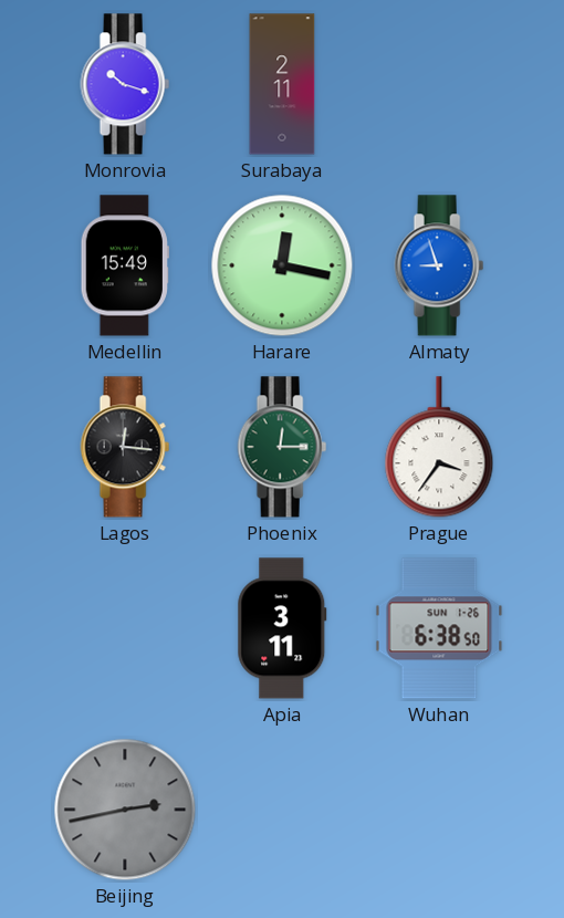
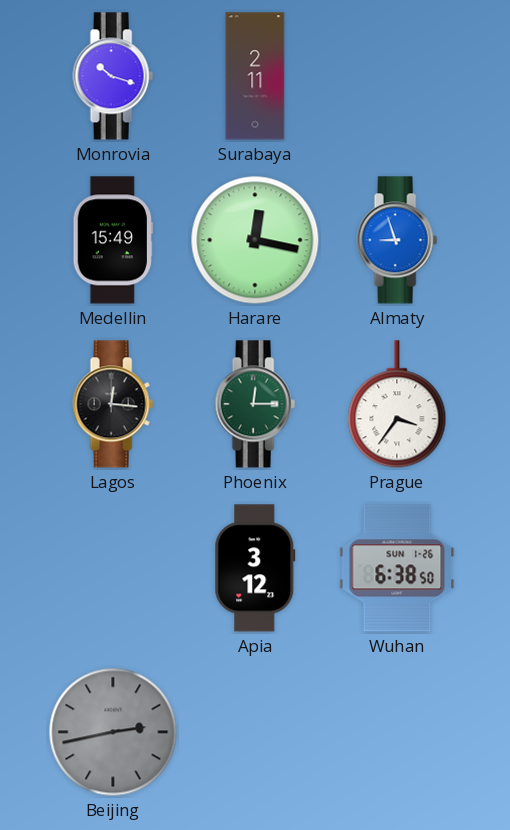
Apia: 3:11 -> 3:12 (255, 568)
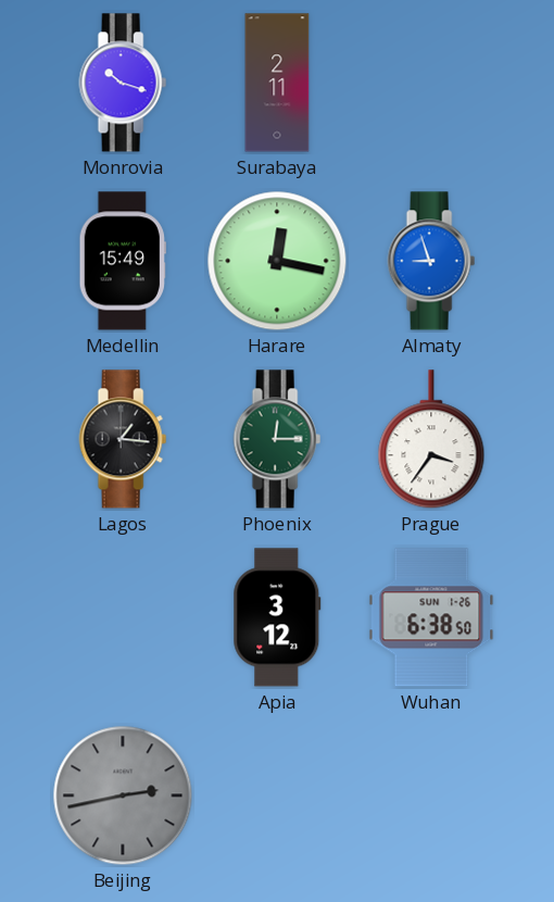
Lagos: 12:16 -> 1:16 (123, 439)
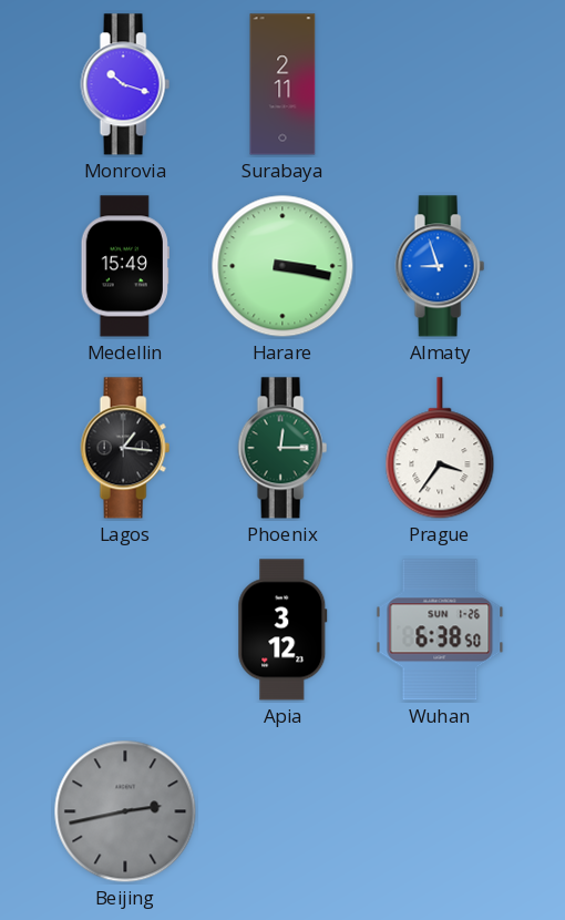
Harare: 12:17 -> 3:17 (282, 266)
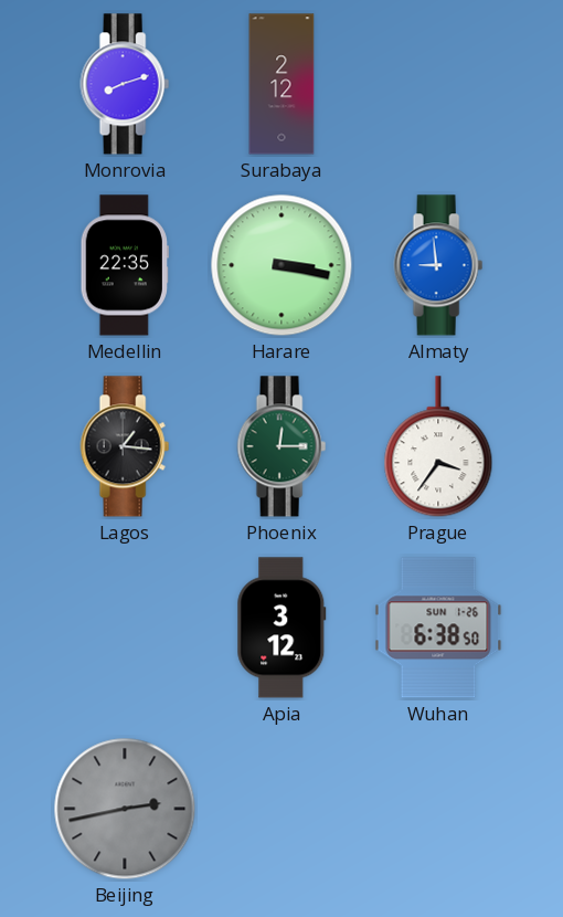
Monrovia: 10:18 -> 8:12 (125, 84)
Surabaya: 2:11 -> 2:12 (281, 84)
Medellin: 15:49 -> 22:35 (125, 265)
Almaty: 8:57 -> 8:59 (438, 265)
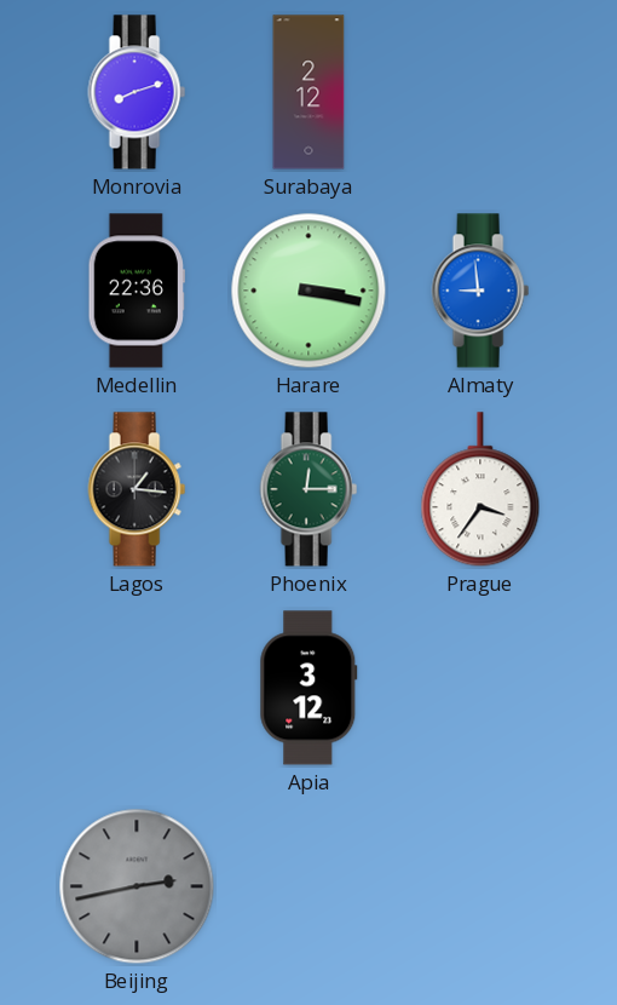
Medellin: 22:35 -> 22:36 (137, 291)
Wuhan: 6:38 -> none (438, 628)
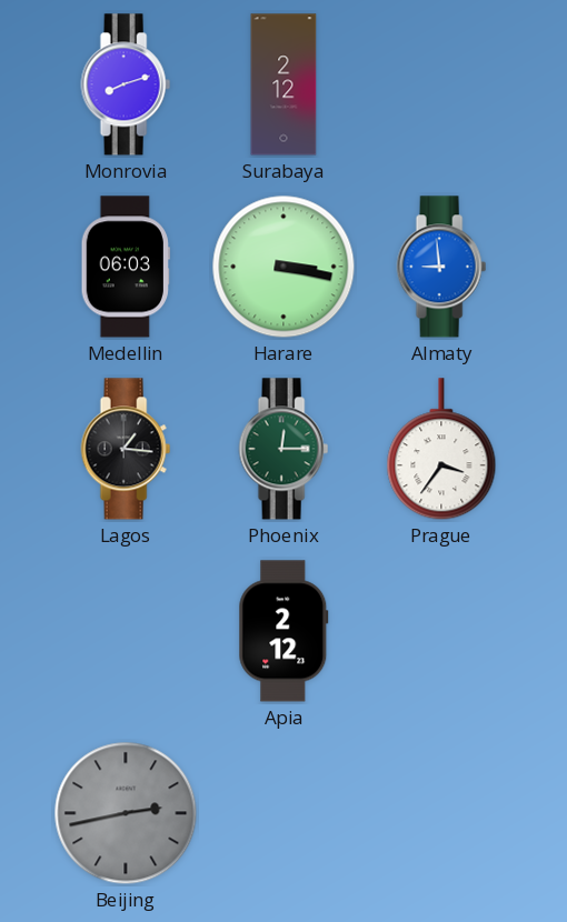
Medellin: 22:36 -> 06:03 (126, 267)
Apia: 3:12 -> 2:12 (283, 631)
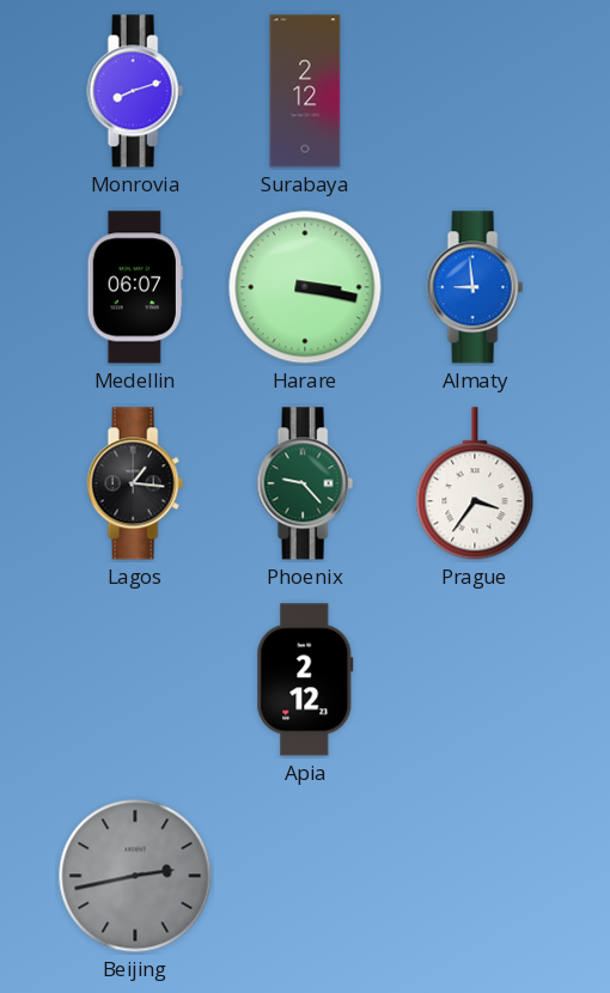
Medellin: 06:03 -> 06:07 (135, 287)
Phoenix: 12:15 -> 9:23 (305, 483)
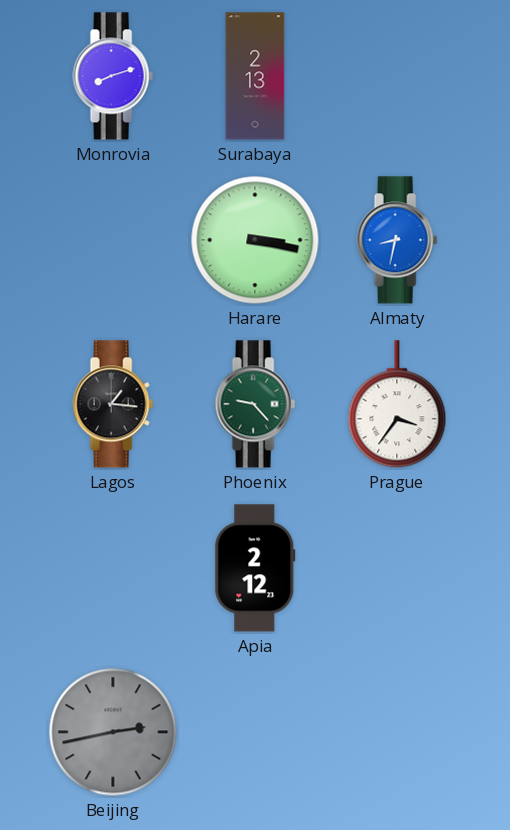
Surabaya: 2:12 -> 2:13 (255, 76)
Medellin: 06:07 -> none (135, 287)
Almaty: 8:59 -> 8:32 (397, 240)
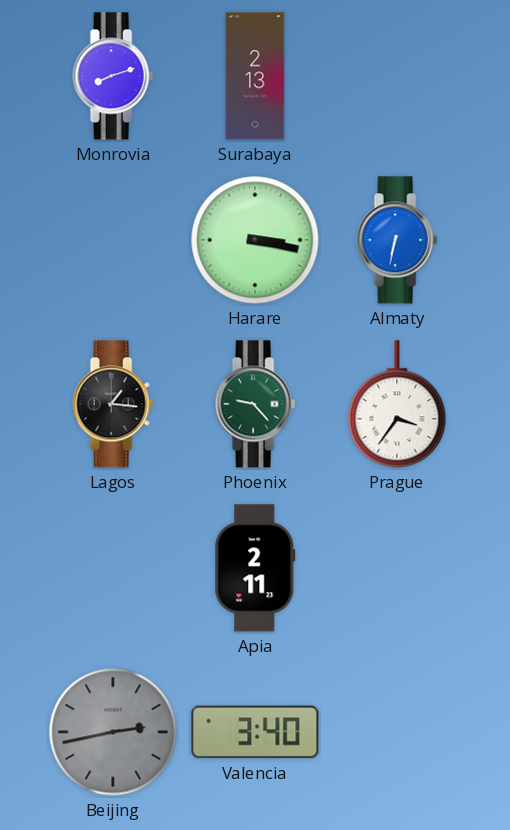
Almaty: 8:32 -> 6:32 (397, 240)
Apia: 2:12 -> 2:11 (255, 568)
Valencia: none -> 3:40 (255, 732)
